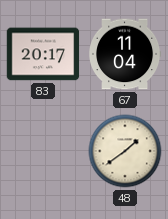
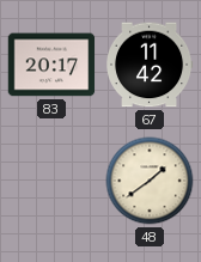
67: 11:04 -> 11:42 (151, 65)
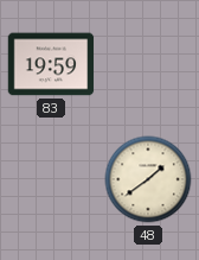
83: 20:17 -> 19:59 (51, 64)
67: 11:42 -> none (151, 65)
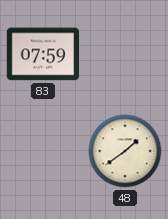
83: 19:59 -> 07:59 (43, 54)
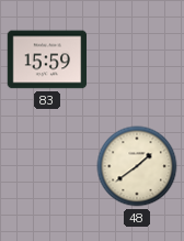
83: 07:59 -> 15:59 (47, 59)
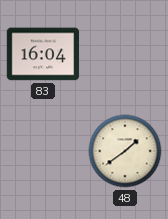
83: 15:59 -> 16:04 (43, 54)
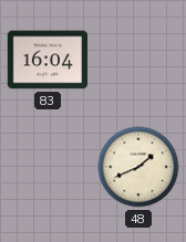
48: 1:39 -> 1:41 (138, 167)
